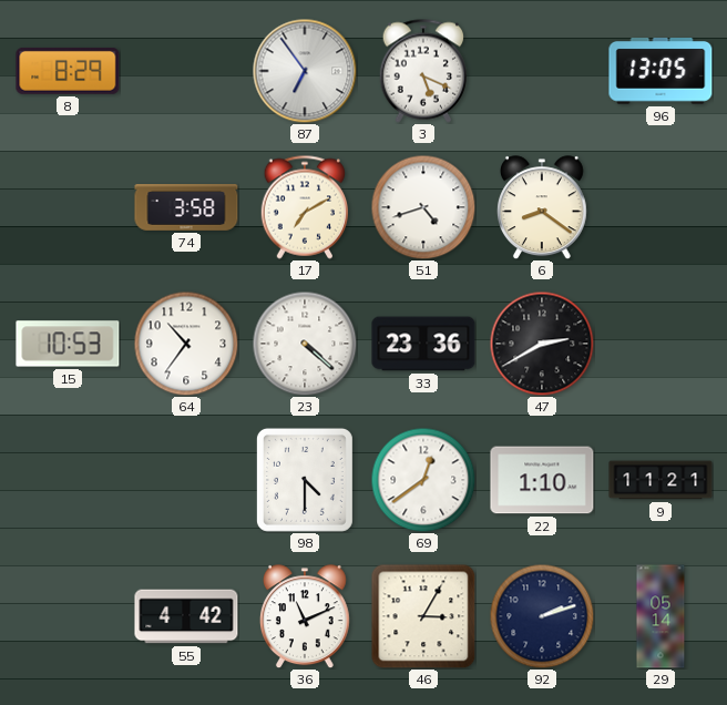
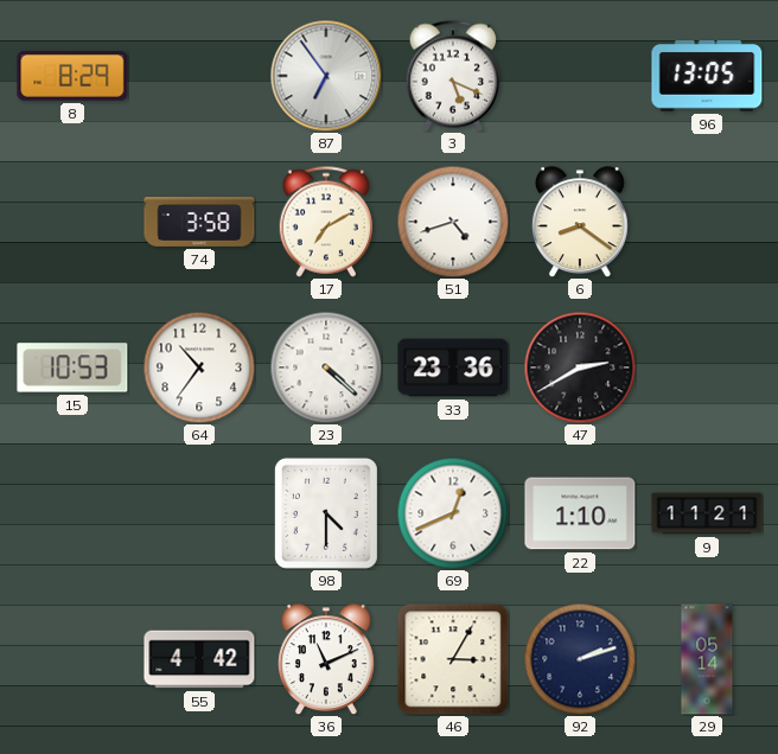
69: 12:39 -> 12:41 (453, 513)
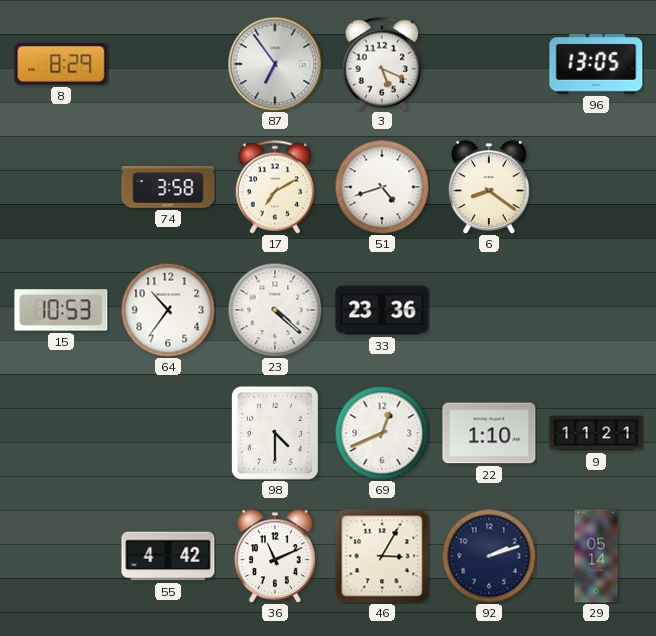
47: 2:40 -> none (580, 368)
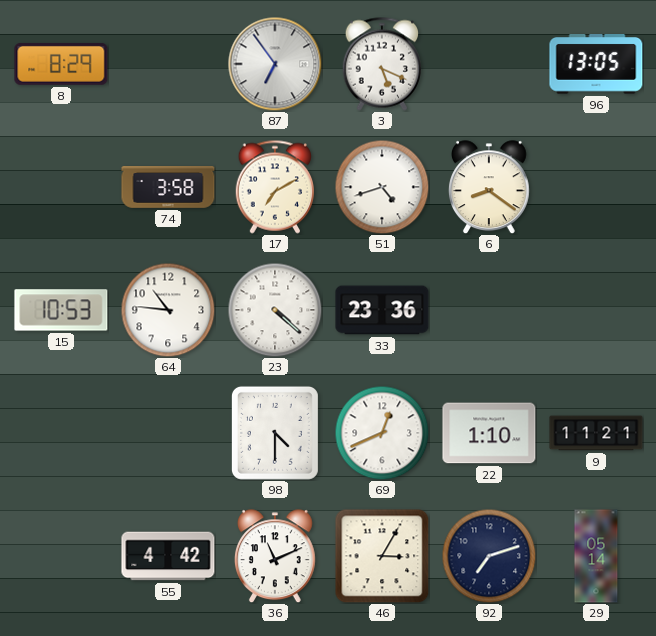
64: 10:36 -> 10:46 (168, 310)
92: 2:12 -> 7:12 (489, 556)
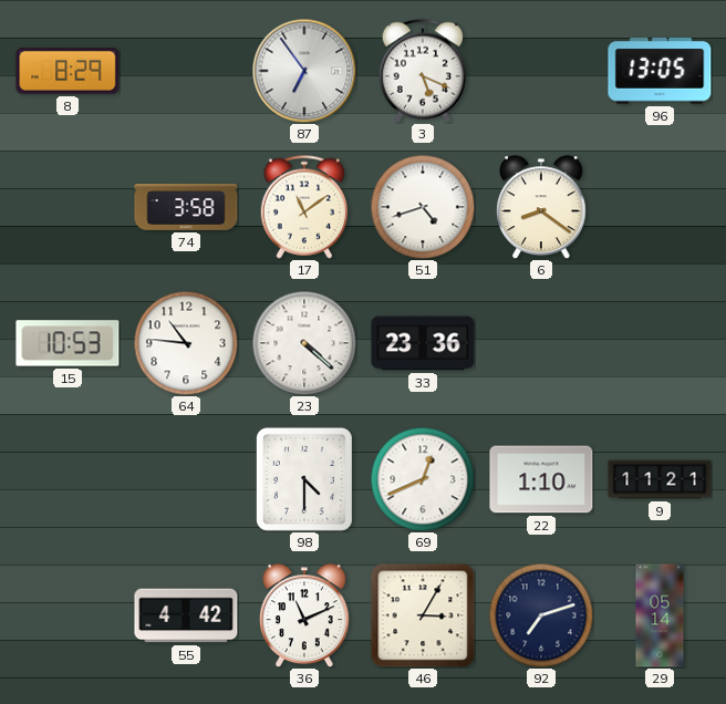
17: 7:10 -> 11:09 (304, 207)
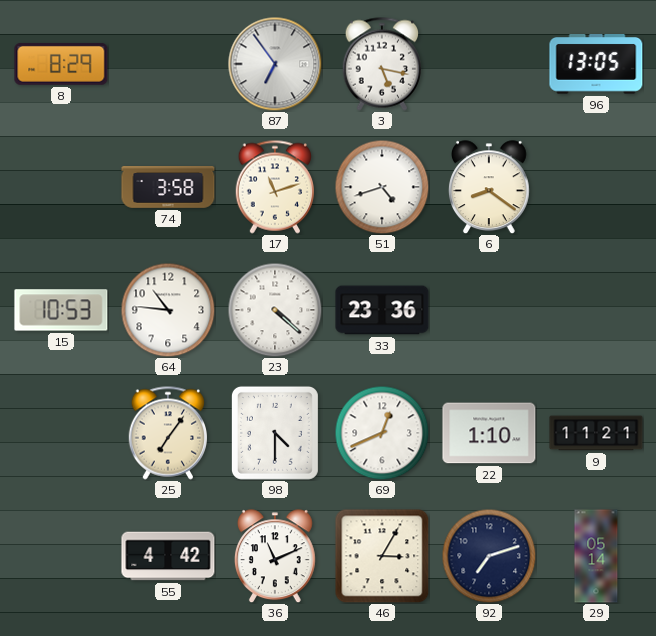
3: 5:19 -> 5:17 (382, 64)
17: 11:09 -> 11:12 (275, 187)
25: none -> 7:06 (168, 433)
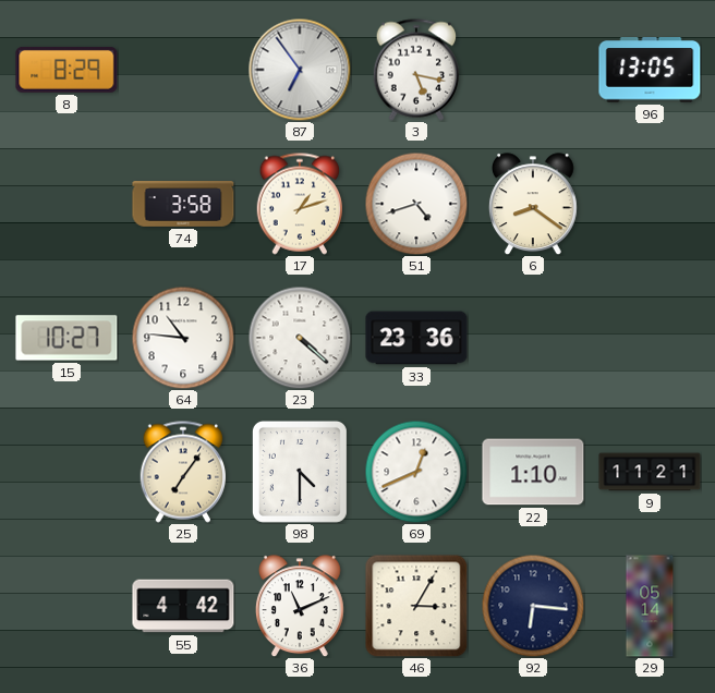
17: 11:12 -> 1:12 (300, 204)
15: 10:53 -> 10:27 (66, 338)
92: 7:12 -> 6:16 (533, 606)
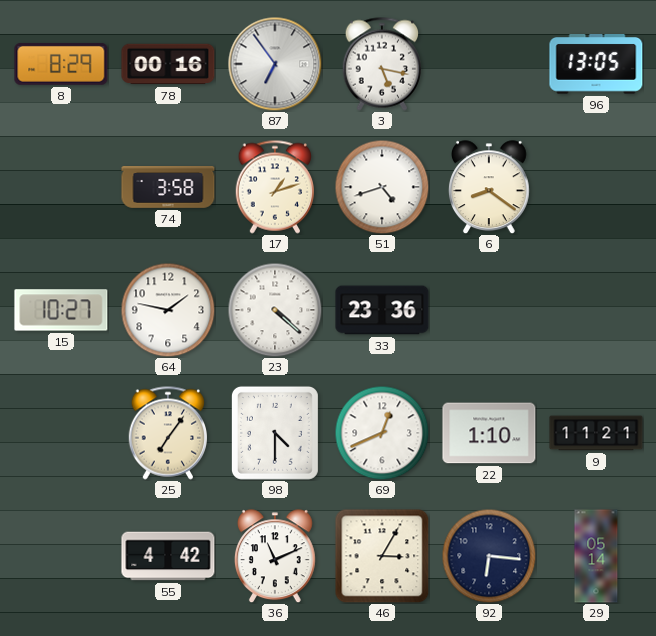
78: none -> 00:16 (168, 64)
64: 10:46 -> 1:47 (168, 310)
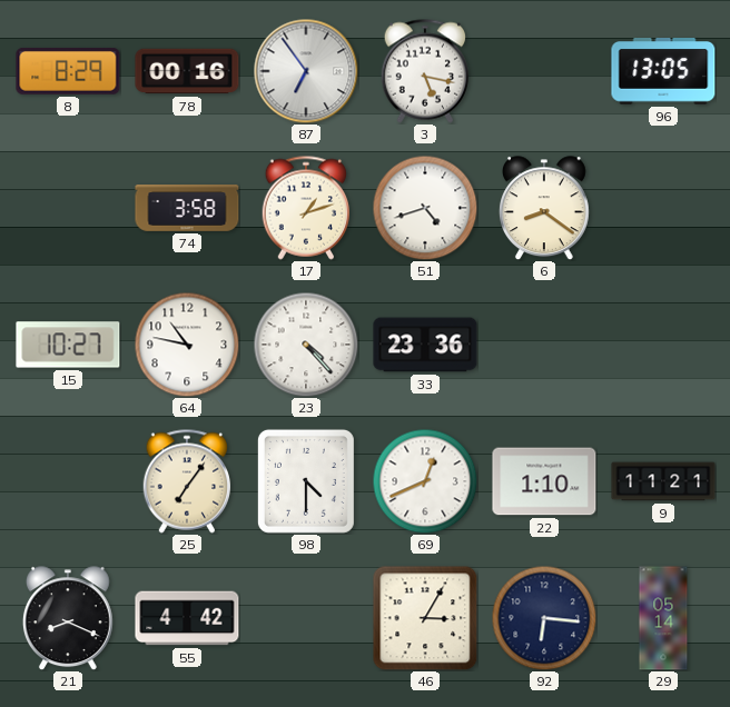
64: 1:47 -> 10:47 (187, 345)
23: 4:22 -> 4:23 (306, 345)
21: none -> 8:19 (68, 618)
36: 11:11 -> none (275, 556)
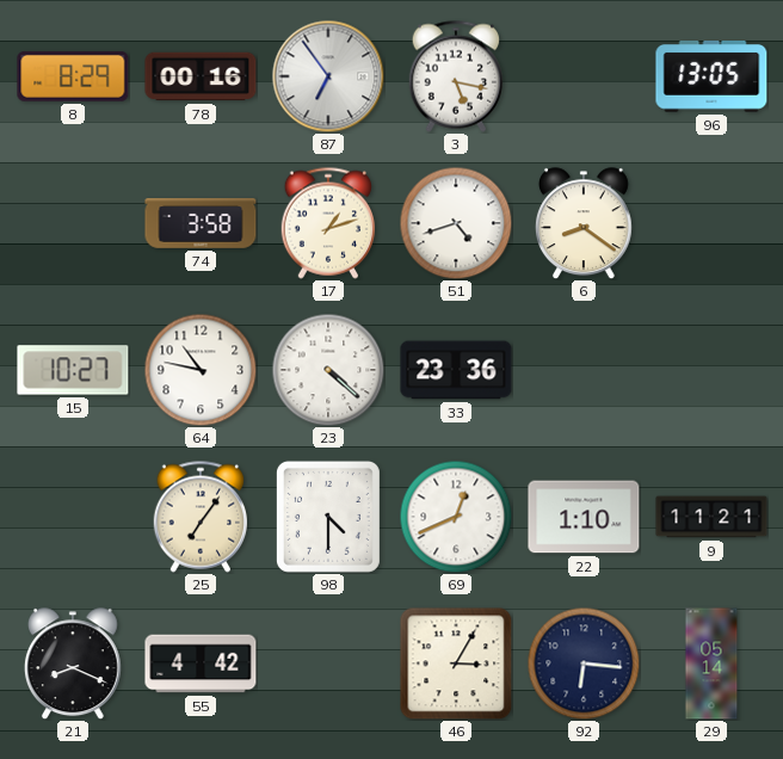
23: 4:23 -> 4:22 (328, 370)
